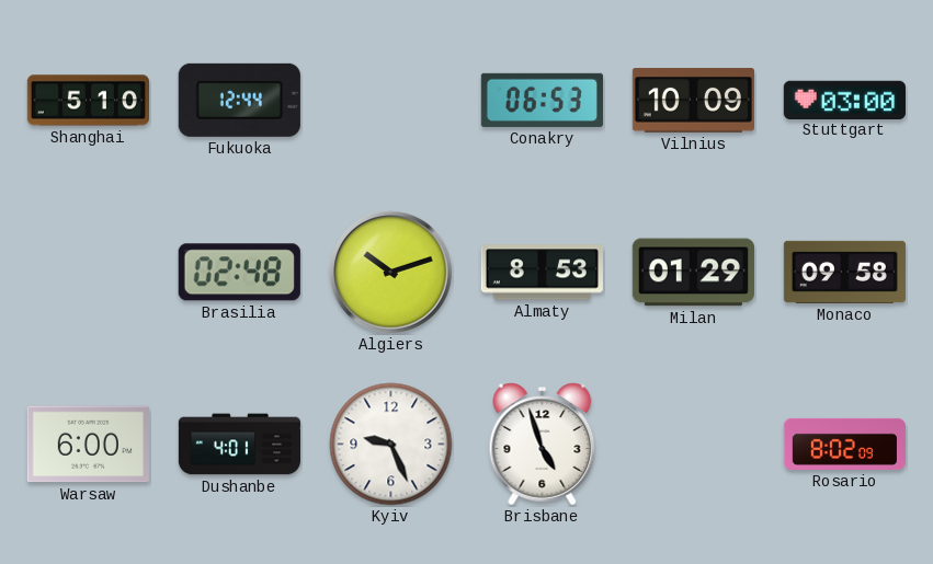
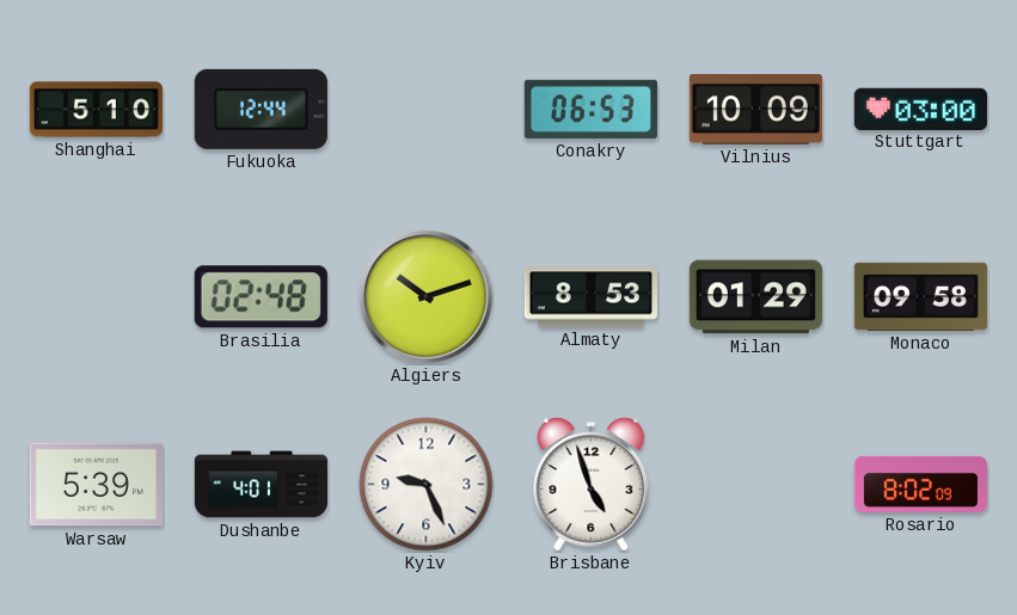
Warsaw: 6:00 -> 5:39 (96, 485)
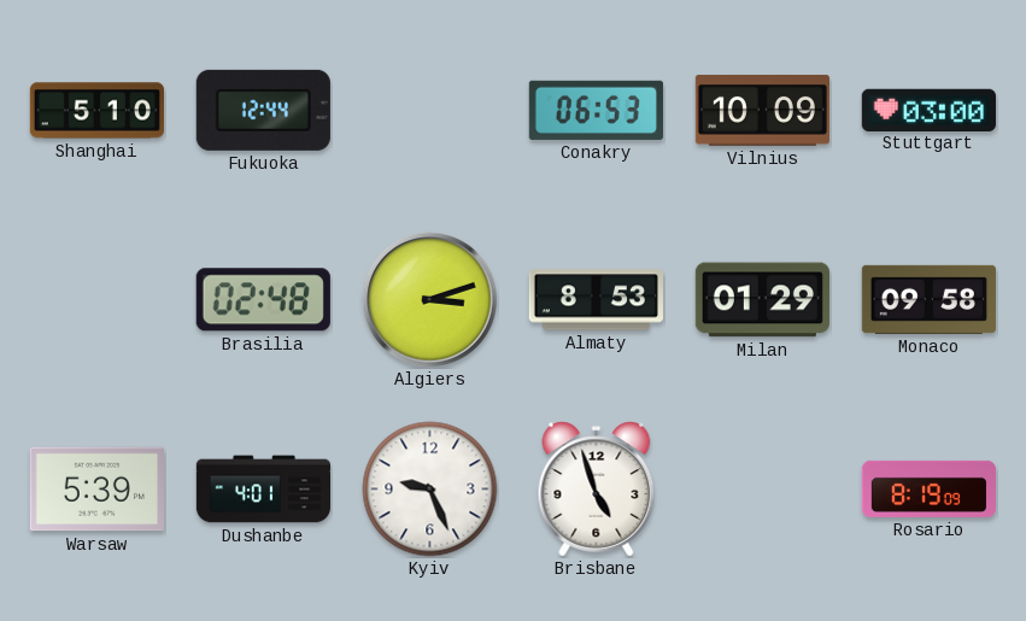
Algiers: 10:12 -> 3:12 (430, 300)
Rosario: 8:02 -> 8:19 (928, 488)
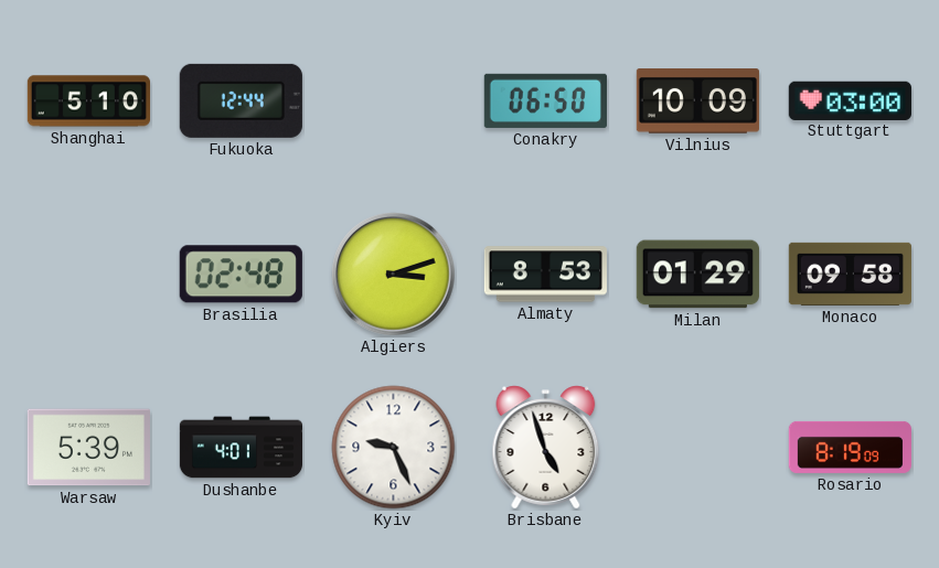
Conakry: 06:53 -> 06:50 (545, 100)
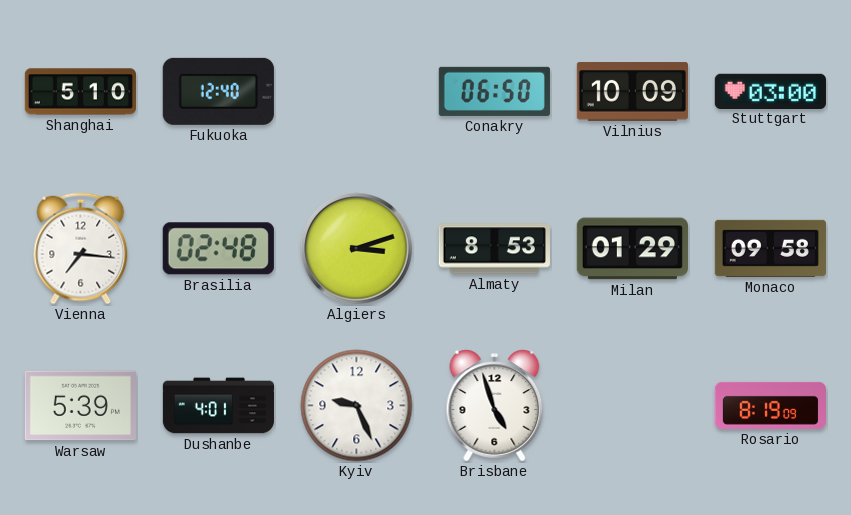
Fukuoka: 12:44 -> 12:40 (218, 91)
Vienna: none -> 7:16 (81, 249)
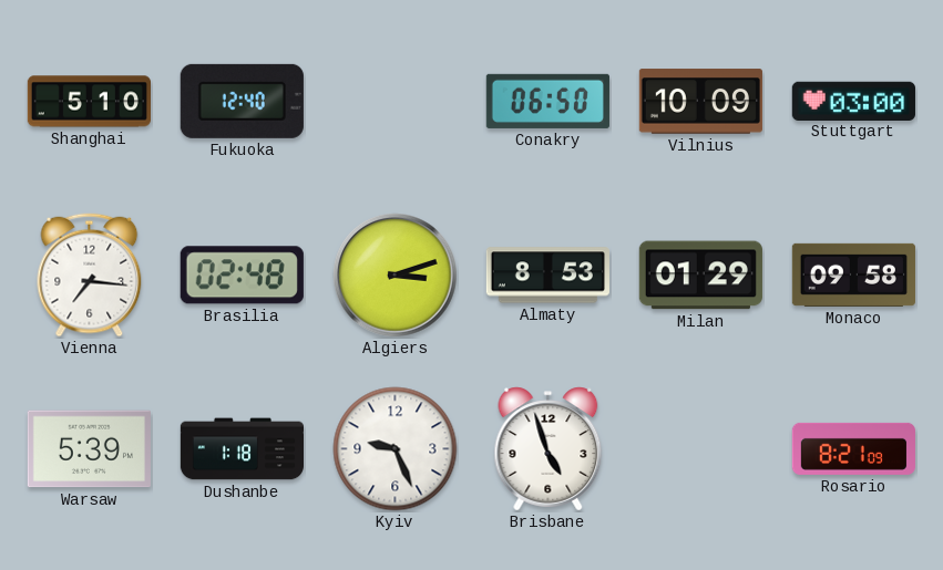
Dushanbe: 4:01 -> 1:18 (242, 449)
Rosario: 8:19 -> 8:21 (853, 448)
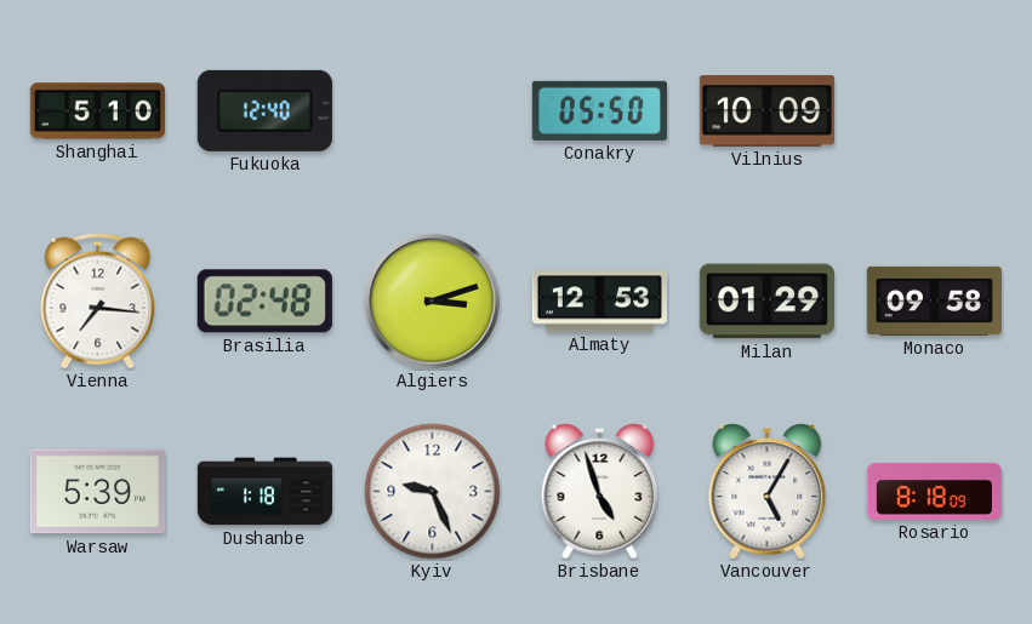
Conakry: 06:50 -> 05:50 (599, 110)
Stuttgart: 03:00 -> none (853, 101)
Almaty: 8:53 -> 12:53 (599, 302)
Vancouver: none -> 5:05 (768, 492)
Rosario: 8:21 -> 8:18 (934, 491)
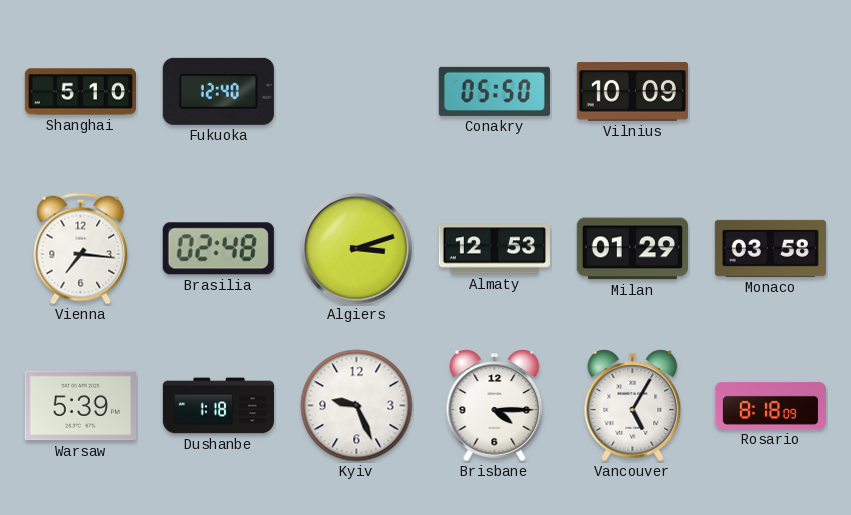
Monaco: 09:58 -> 03:58 (770, 248)
Brisbane: 4:57 -> 4:15 (495, 406)
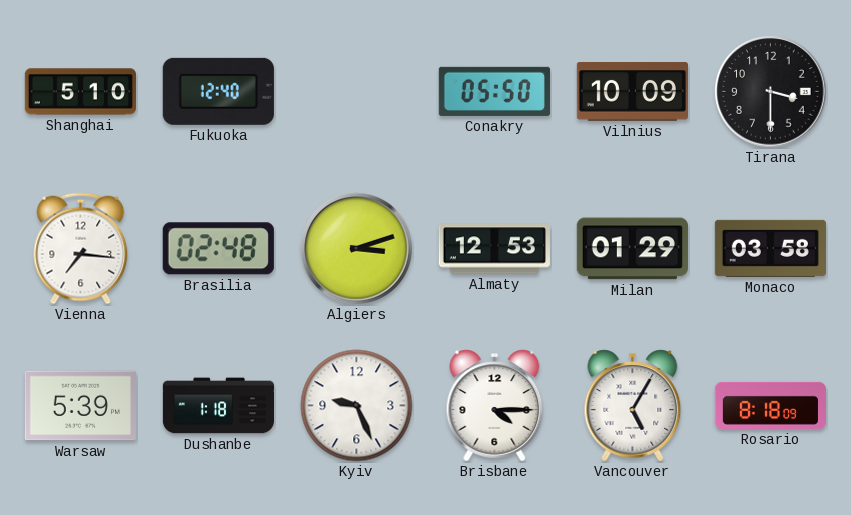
Tirana: none -> 3:30 (771, 92)
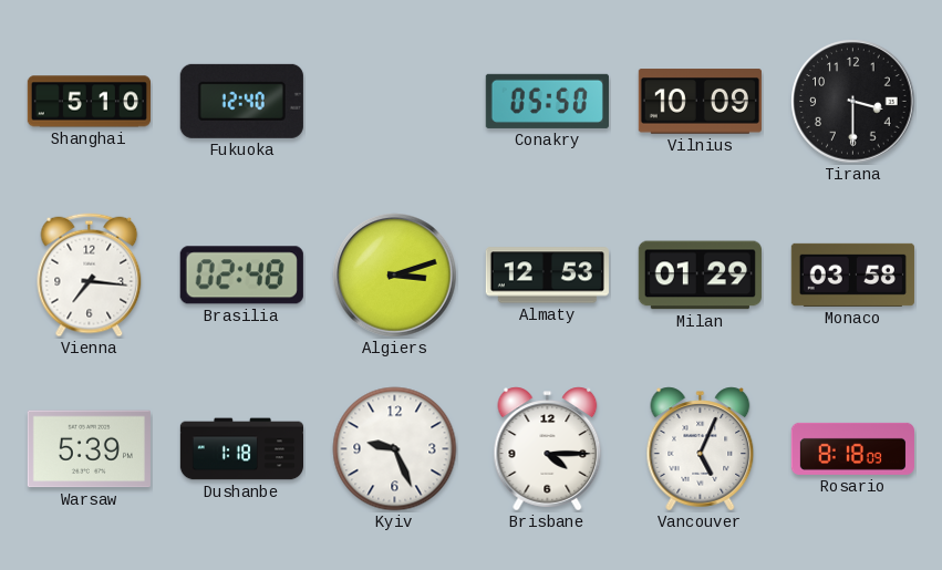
Vancouver: 5:05 -> 5:04 (701, 449)
